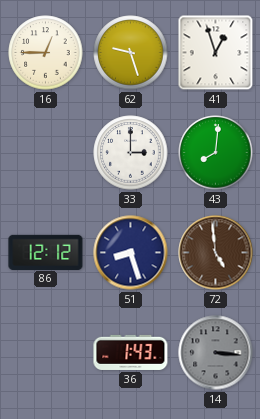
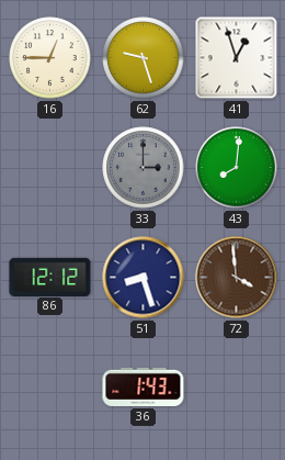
33 dial: white -> grey (144, 168)
72: 4:59 -> 3:59 (237, 278)
14: 3:16 -> none (216, 353)
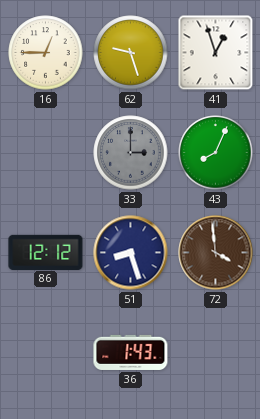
43: 8:01 -> 8:04 (216, 153)
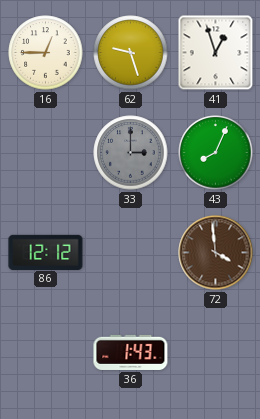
51: 8:27 -> none (131, 253)
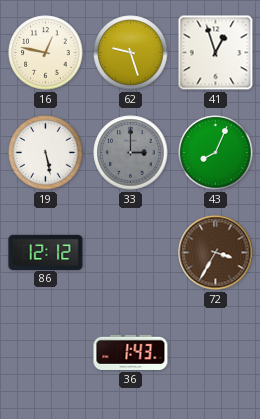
16: 12:45 -> 12:47 (46, 53)
19: none -> 5:28 (46, 153)
72: 3:59 -> 3:35 (216, 253)
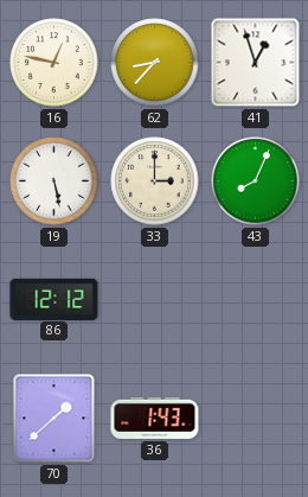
62: 9:27 -> 8:37 (155, 63)
33 dial: grey -> cream (155, 181)
72: 3:35 -> none (216, 253)
70: none -> 1:38 (54, 419)
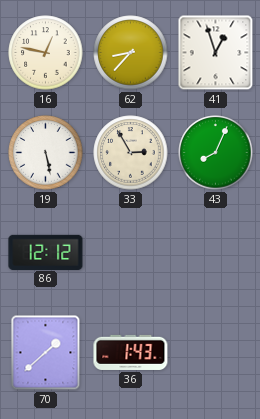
33: 3:00 -> 2:55 (131, 153)
